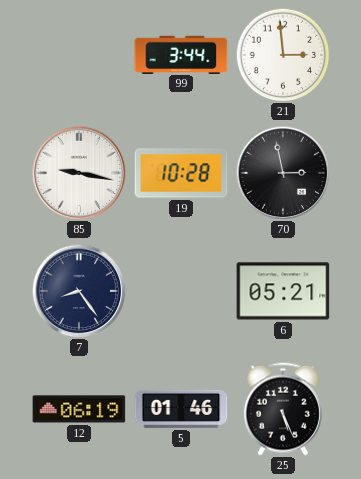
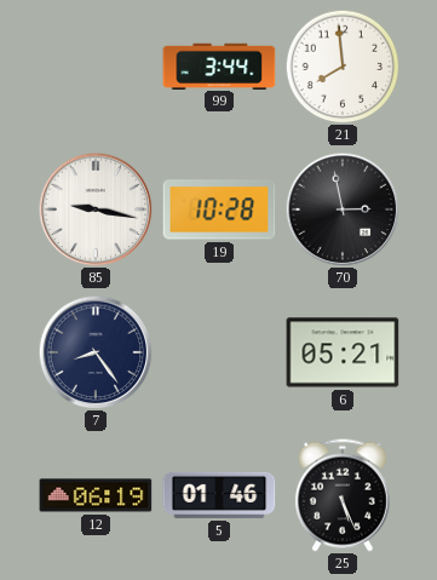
21: 2:59 -> 7:59 (343, 67)
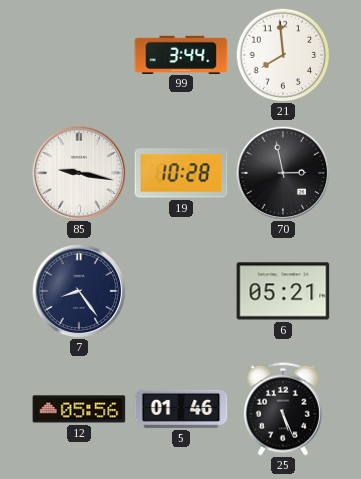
12: 06:19 -> 05:56 (79, 409)
